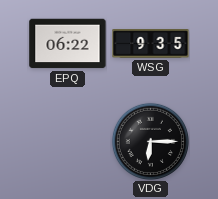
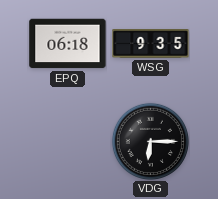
EPQ: 06:22 -> 06:18 (68, 44)
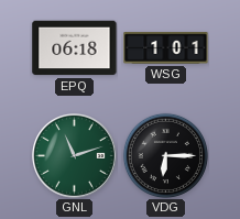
WSG: 9:35 -> 1:01 (166, 48)
GNL: none -> 11:12 (75, 156)
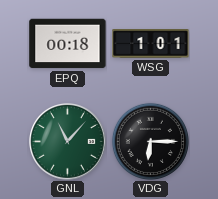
EPQ: 06:18 -> 00:18 (68, 44)
GNL: 11:12 -> 11:07 (68, 142)
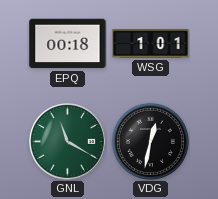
GNL: 11:07 -> 11:20 (68, 142)
VDG: 6:15 -> 12:32 (150, 141)
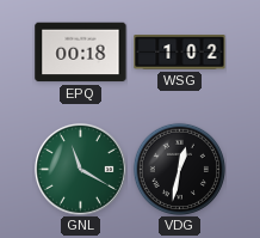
WSG: 1:01 -> 1:02 (180, 53)
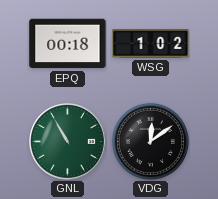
GNL: 11:20 -> 10:55 (68, 142)
VDG: 12:32 -> 12:09 (150, 141)
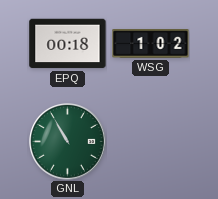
VDG: 12:09 -> none (150, 141)
